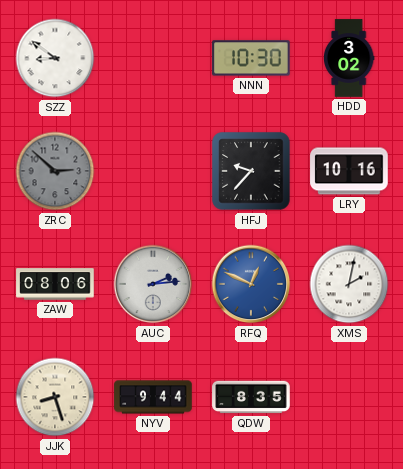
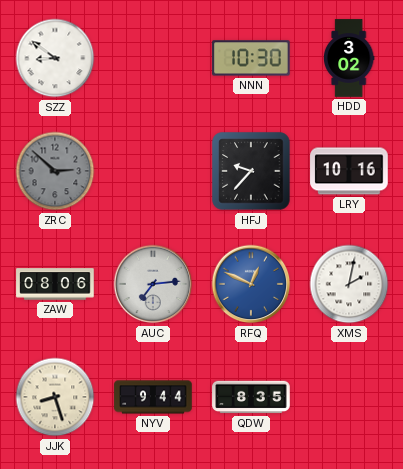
AUC: 2:14 -> 7:14 (153, 284)
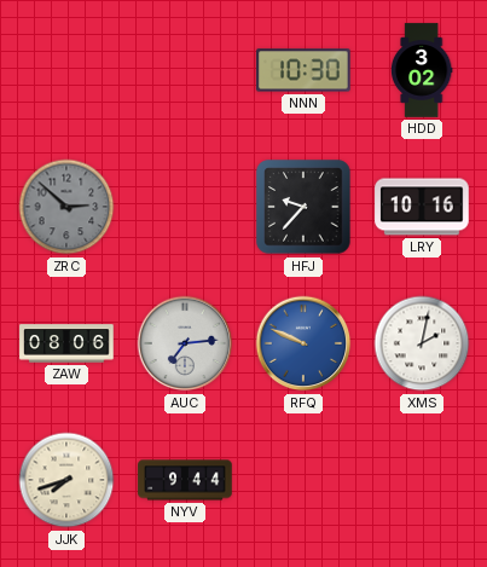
SZZ: 8:51 -> none (55, 58)
RFQ: 12:49 -> 9:49 (303, 343)
JJK: 8:27 -> 7:42 (66, 480)
QDW: 8:35 -> none (251, 397)
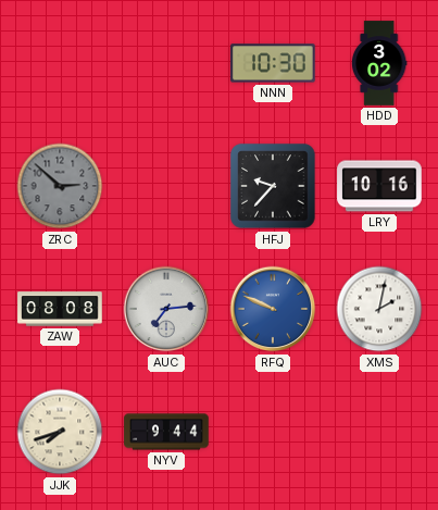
ZAW: 08:06 -> 08:08 (60, 309)
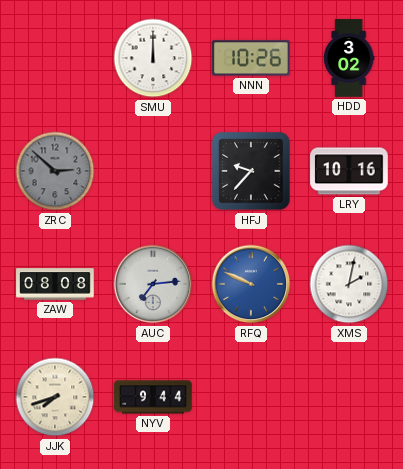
SMU: none -> 12:00 (153, 58)
NNN: 10:30 -> 10:26 (251, 58)
